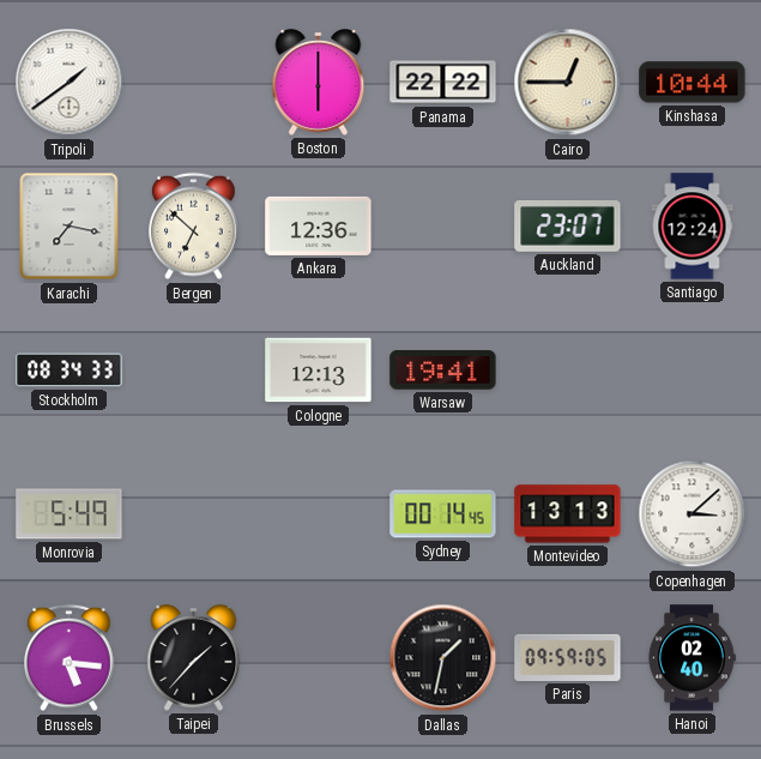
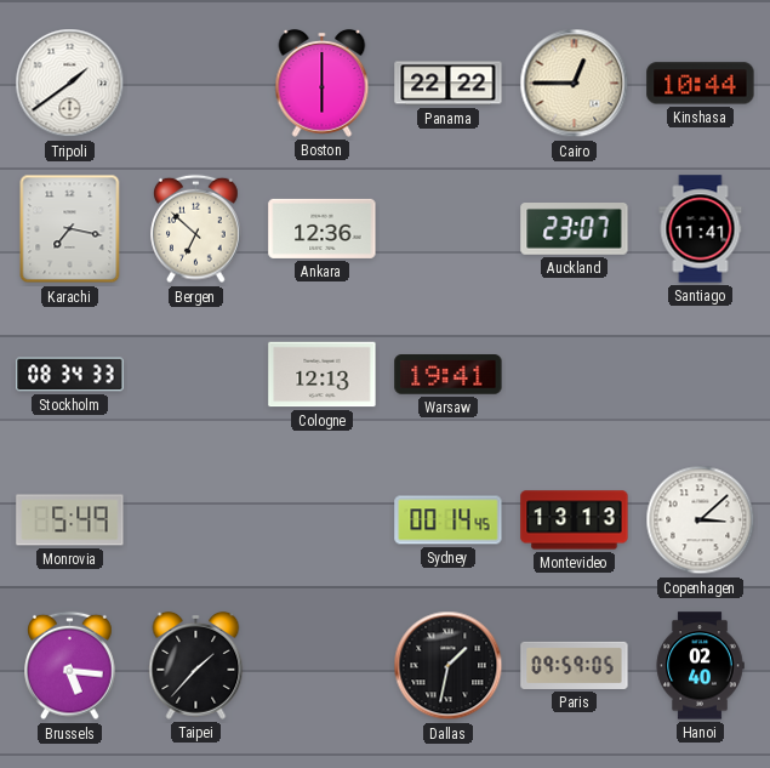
Santiago: 12:24 -> 11:41 (701, 229)
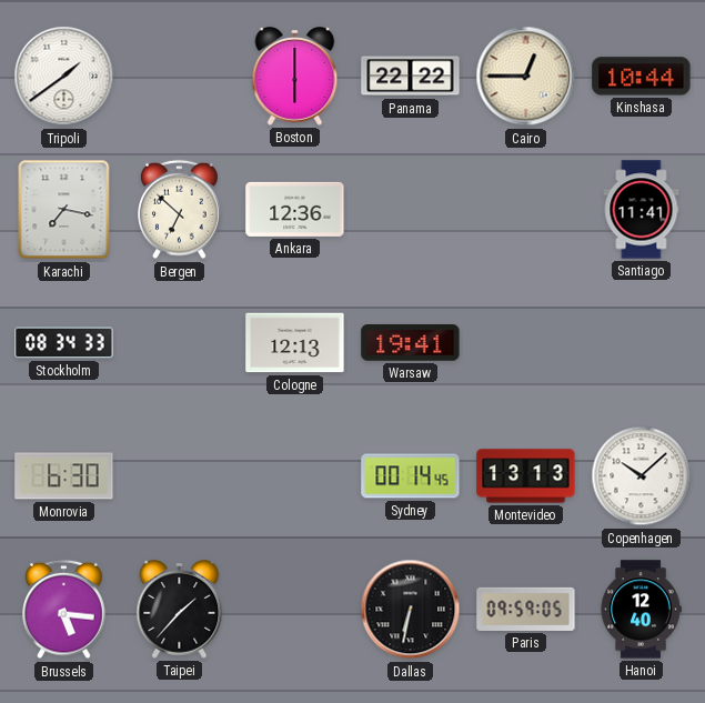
Auckland: 23:07 -> none (575, 229)
Monrovia: 5:49 -> 6:30 (64, 476)
Copenhagen: 3:08 -> 10:08 (642, 476)
Dallas: 1:32 -> 6:32 (411, 610)
Hanoi: 02:40 -> 12:40 (641, 610)
